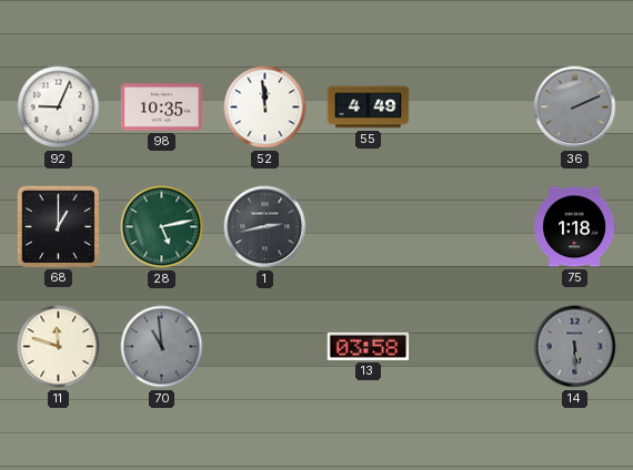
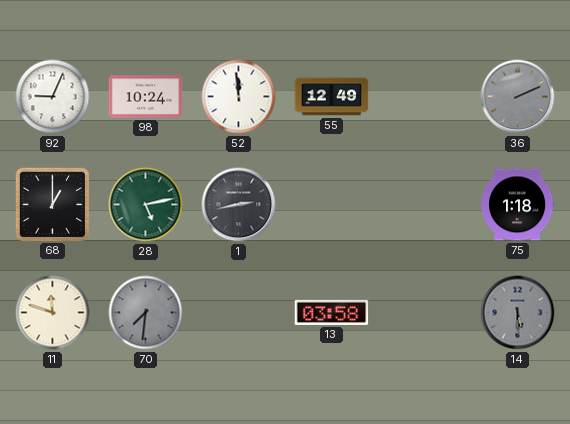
98: 10:35 -> 10:24 (146, 97)
55: 4:49 -> 12:49 (332, 97)
70: 10:59 -> 7:31 (146, 313)
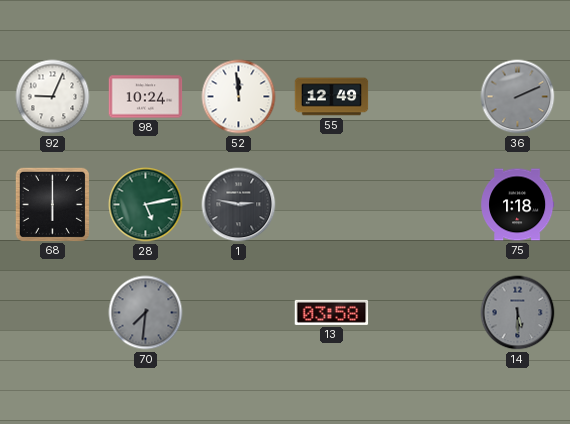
68: 1:00 -> 6:00 (52, 204)
1: 2:43 -> 2:47 (239, 205)
11: 11:48 -> none (53, 313)
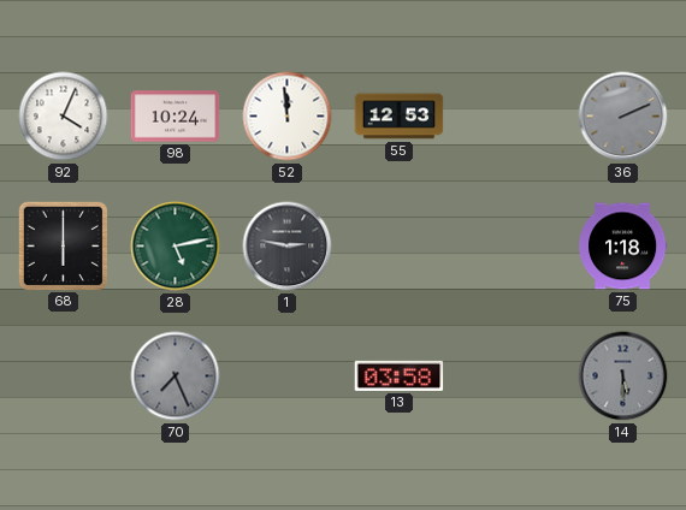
92: 9:04 -> 4:04 (64, 117)
55: 12:49 -> 12:53 (400, 117)
70: 7:31 -> 7:26 (176, 376)
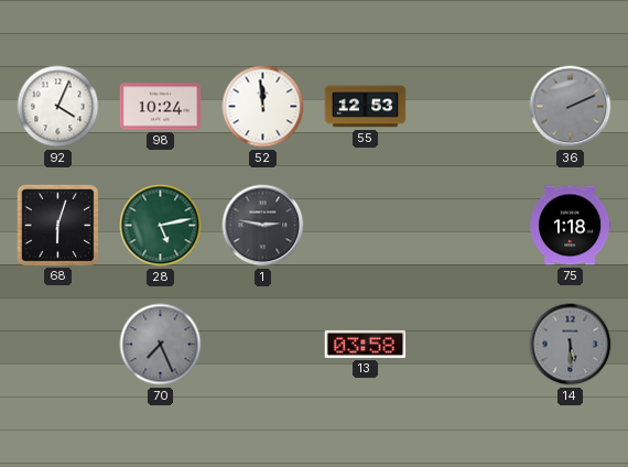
68: 6:00 -> 6:03 (57, 225)
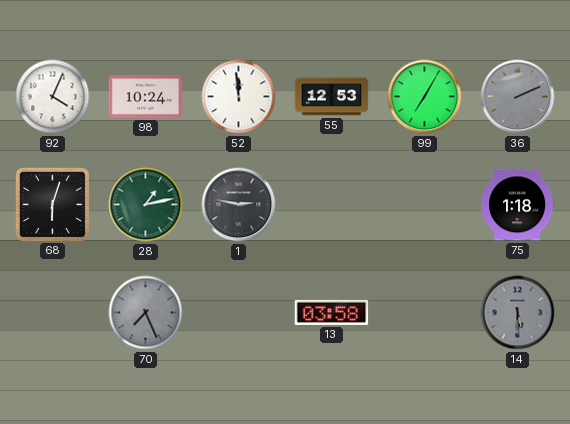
99: none -> 7:05 (425, 97)
28: 5:13 -> 1:13 (146, 205)
